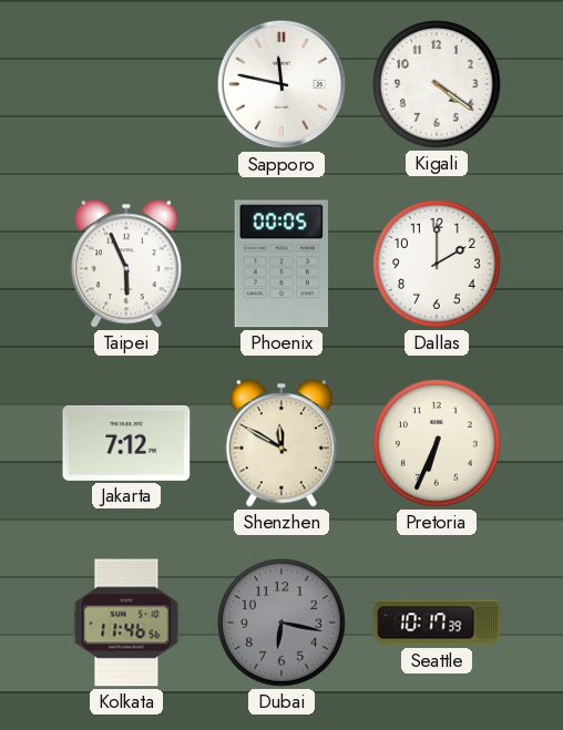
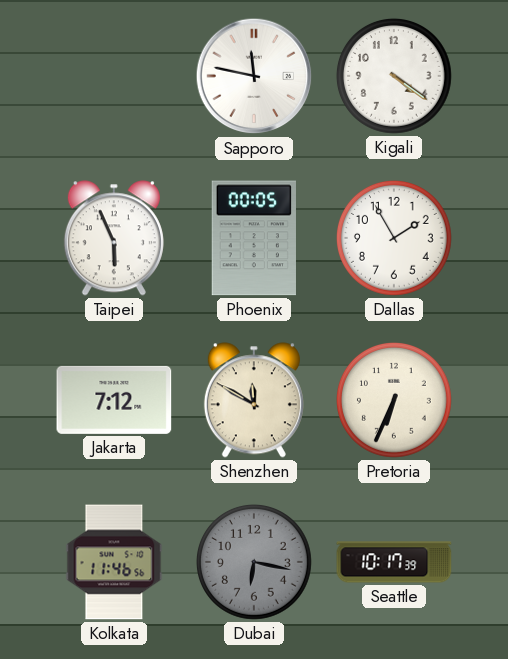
Dallas: 2:00 -> 1:55 (394, 238)
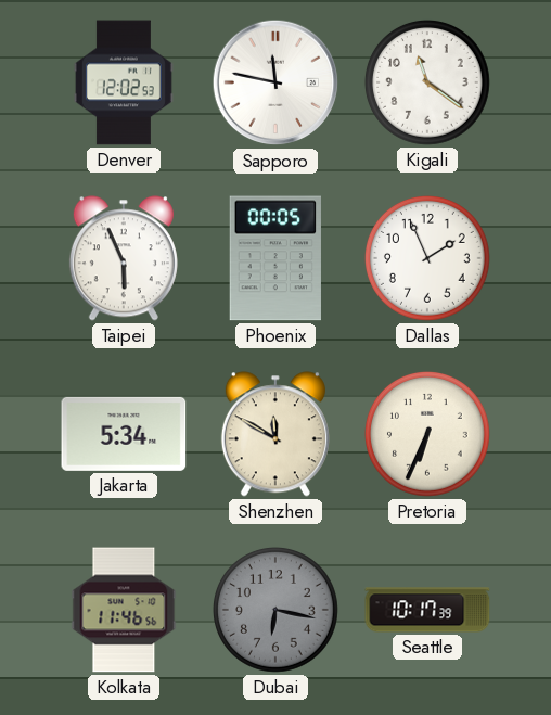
Denver: none -> 12:02 (124, 82)
Kigali: 4:21 -> 11:21 (427, 82)
Dallas: 1:55 -> 1:56 (427, 258)
Jakarta: 7:12 -> 5:34 (124, 434)
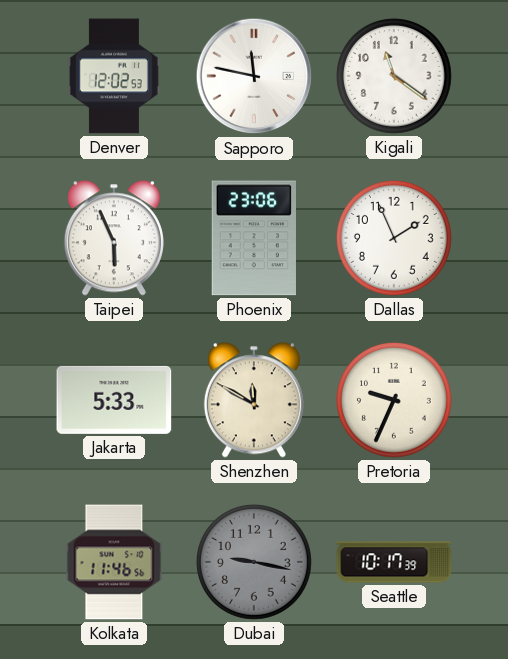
Phoenix: 00:05 -> 23:06 (254, 238)
Jakarta: 5:34 -> 5:33 (114, 400)
Pretoria: 6:34 -> 9:34 (394, 400)
Dubai: 6:17 -> 9:17 (254, 562)
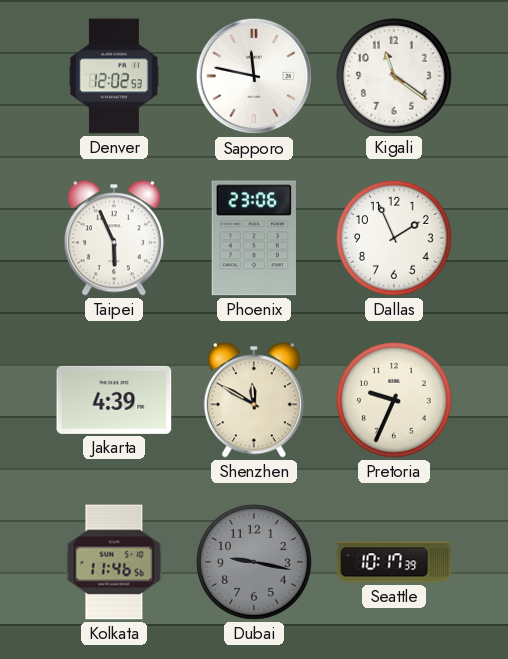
Jakarta: 5:33 -> 4:39 (114, 400)
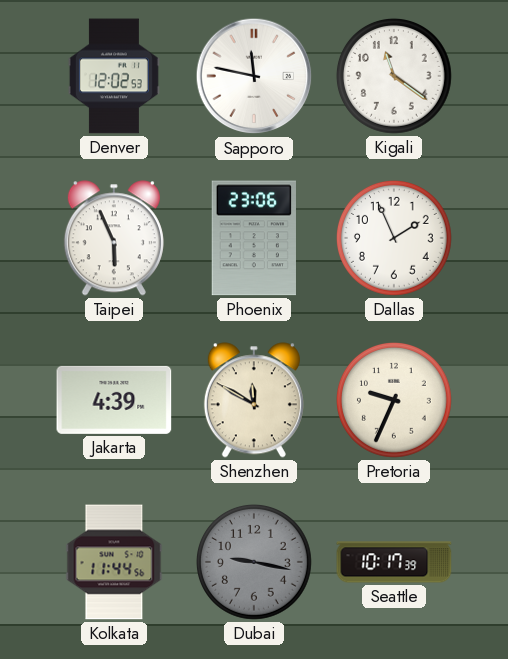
Kolkata: 11:46 -> 11:44 (114, 562)
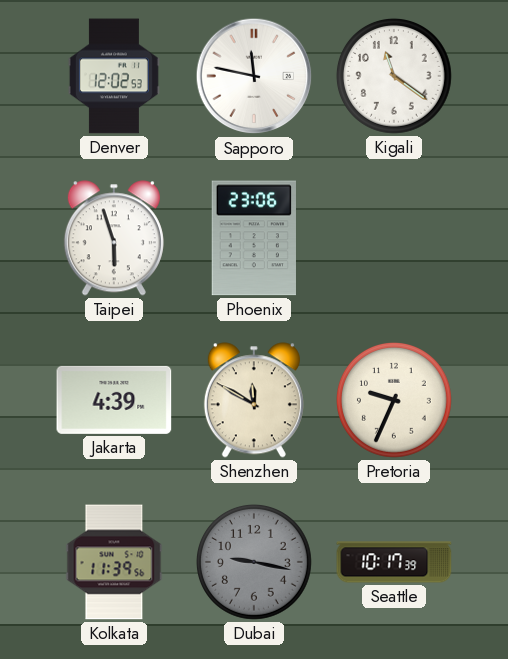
Taipei: 5:56 -> 5:57 (114, 238)
Dallas: 1:56 -> none (394, 238)
Kolkata: 11:44 -> 11:39 (114, 562)
